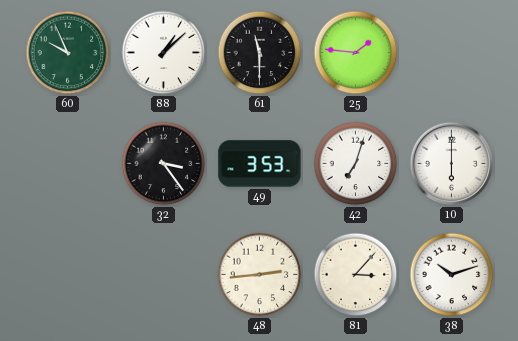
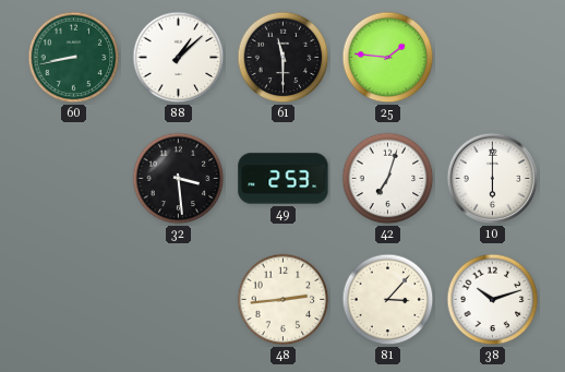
60: 9:56 -> 8:43 (74, 58)
32: 3:24 -> 3:29 (179, 179)
49: 3:53 -> 2:53 (284, 179)
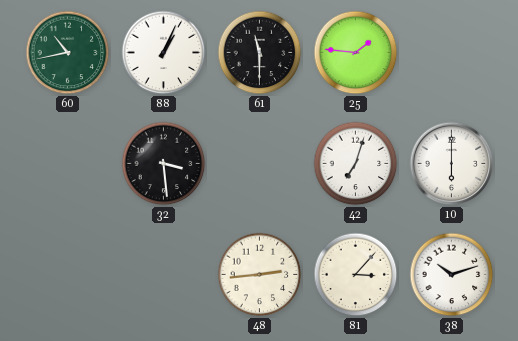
60: 8:43 -> 10:43 (68, 53)
88: 1:08 -> 1:04 (164, 53)
49: 2:53 -> none (284, 179)
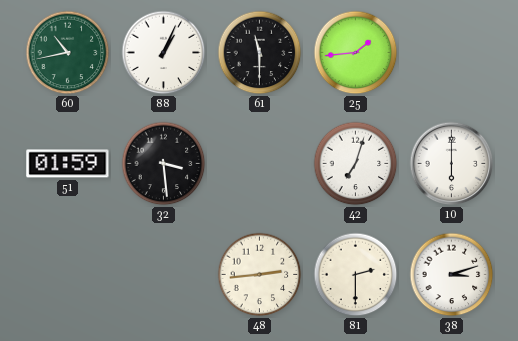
25: 1:46 -> 1:44 (356, 53)
51: none -> 01:59 (68, 164)
81: 3:07 -> 2:30 (356, 275)
38: 10:12 -> 3:12 (452, 275)
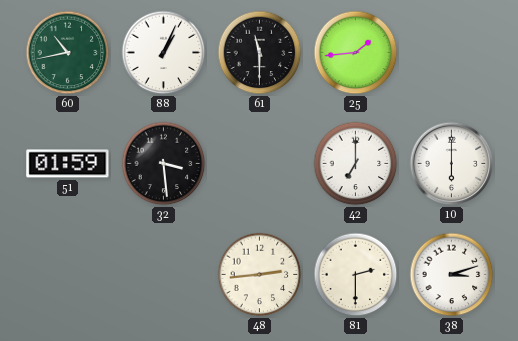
42: 7:03 -> 7:00 (356, 164)
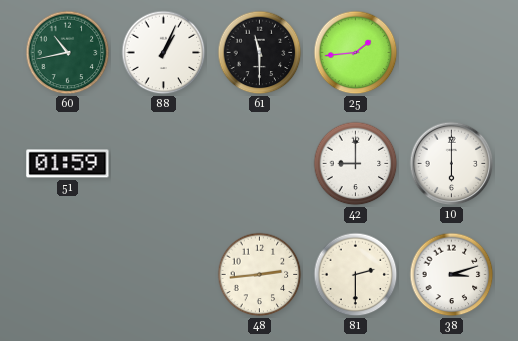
32: 3:29 -> none (164, 164)
42: 7:00 -> 9:00 (356, 164)
